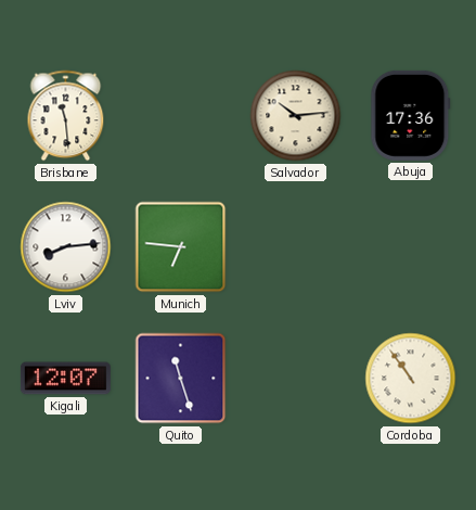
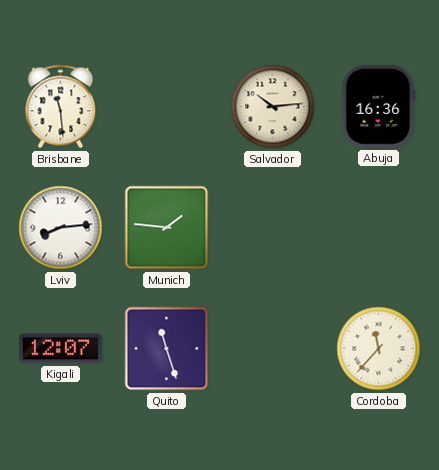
Abuja: 17:36 -> 16:36 (379, 106)
Munich: 6:46 -> 1:46 (167, 228)
Cordoba: 10:54 -> 11:37 (379, 349)
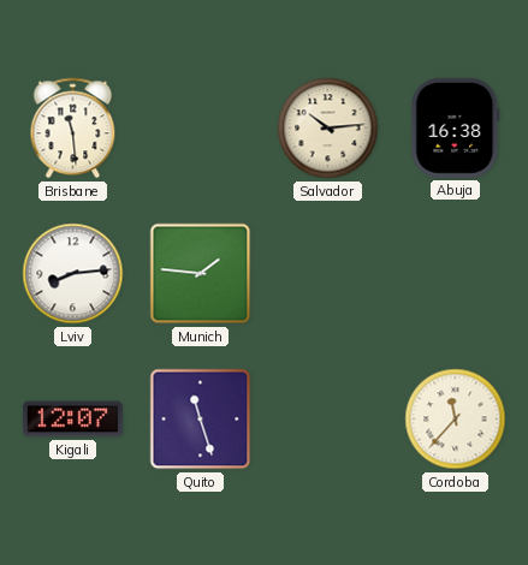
Abuja: 16:36 -> 16:38 (456, 127)
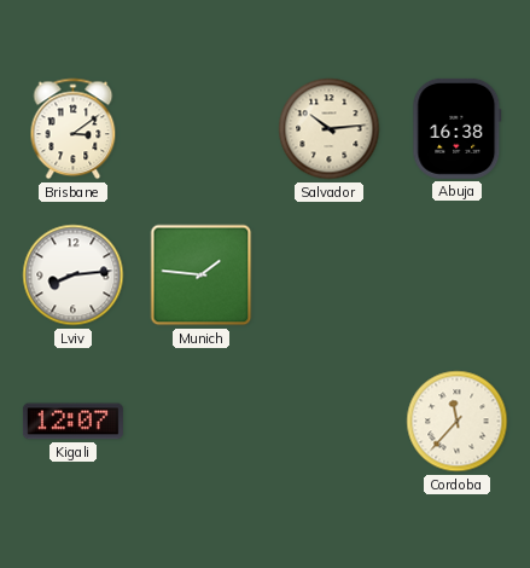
Brisbane: 11:29 -> 3:09 (74, 129)
Quito: 11:27 -> none (201, 420)
